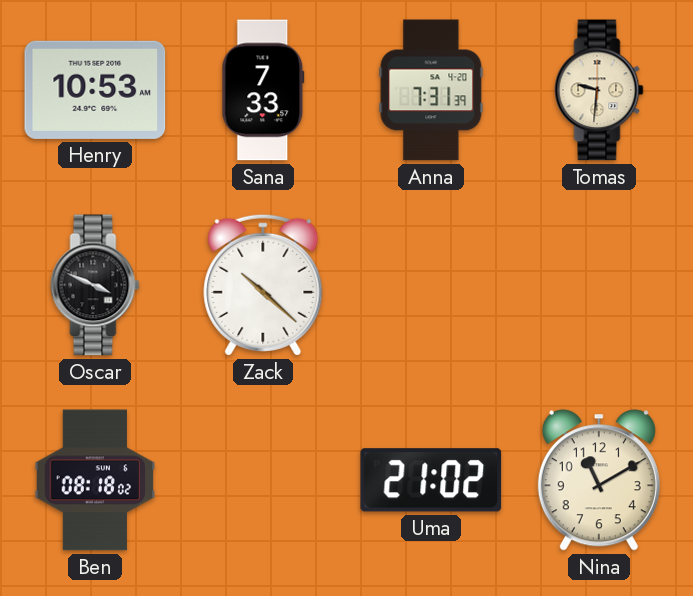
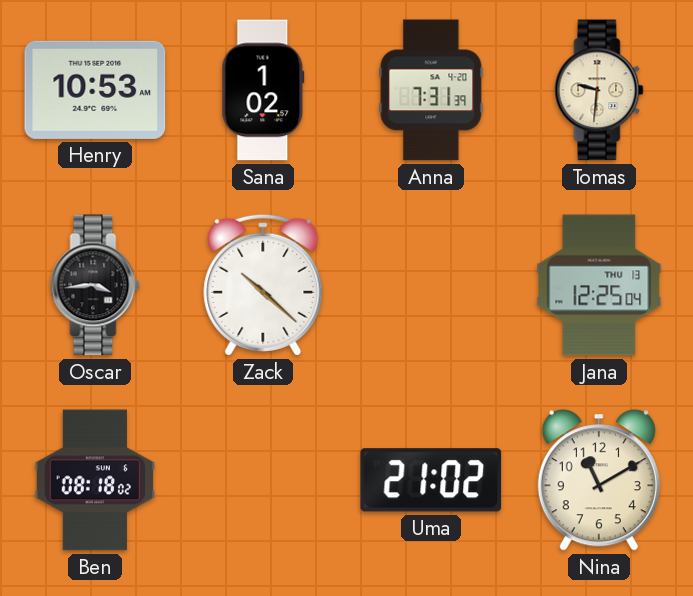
Sana: 7:33 -> 1:02 (263, 90)
Oscar: 3:49 -> 3:44 (95, 285)
Jana: none -> 12:25 (599, 285)
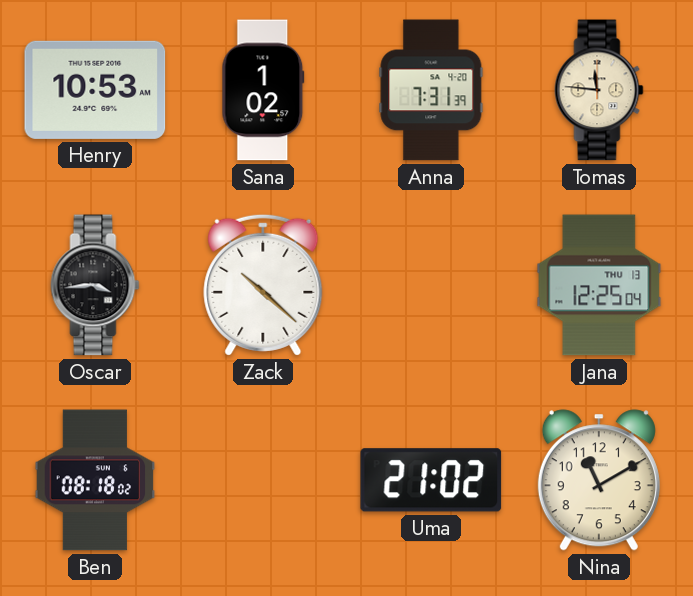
Tomas: 9:31 -> 11:46 (599, 90)
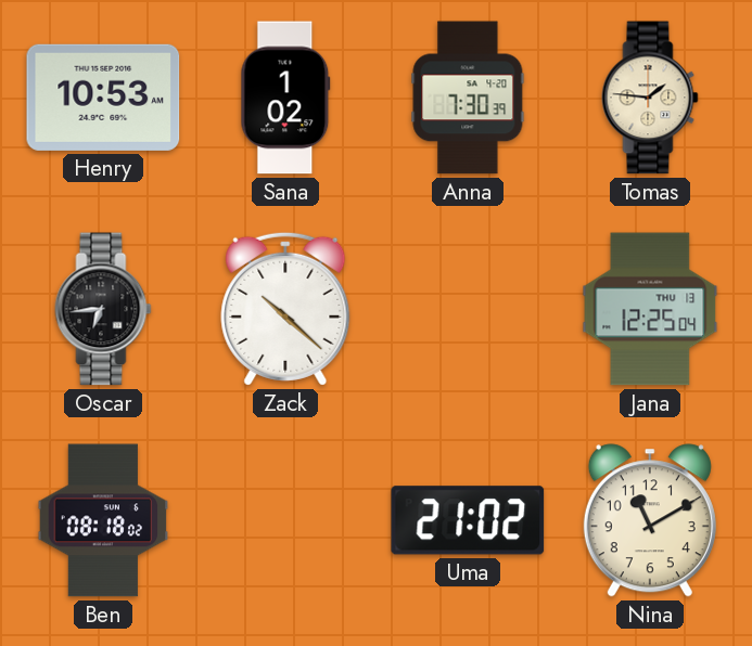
Anna: 7:31 -> 7:30 (468, 98)
Tomas: 11:46 -> 1:46 (650, 98)
Oscar: 3:44 -> 6:44 (103, 309)
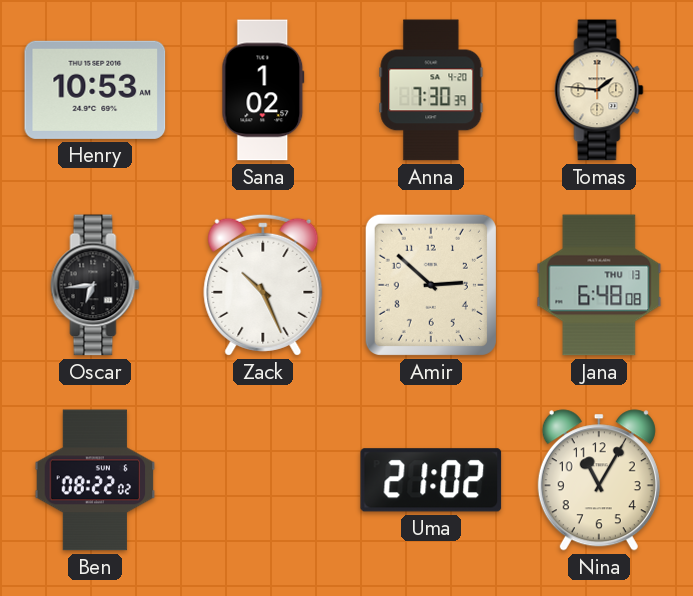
Zack: 10:22 -> 10:26 (263, 285)
Amir: none -> 2:52 (431, 285)
Jana: 12:25 -> 6:48 (599, 285)
Ben: 08:18 -> 08:22 (95, 480)
Nina: 11:10 -> 11:05 (599, 480)
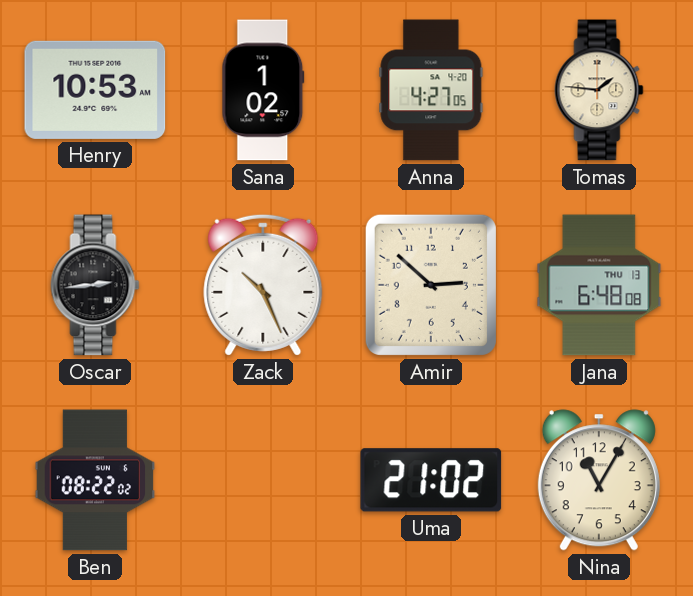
Anna: 7:30 -> 4:27 (431, 90)
Oscar: 6:44 -> 2:44 (95, 285)
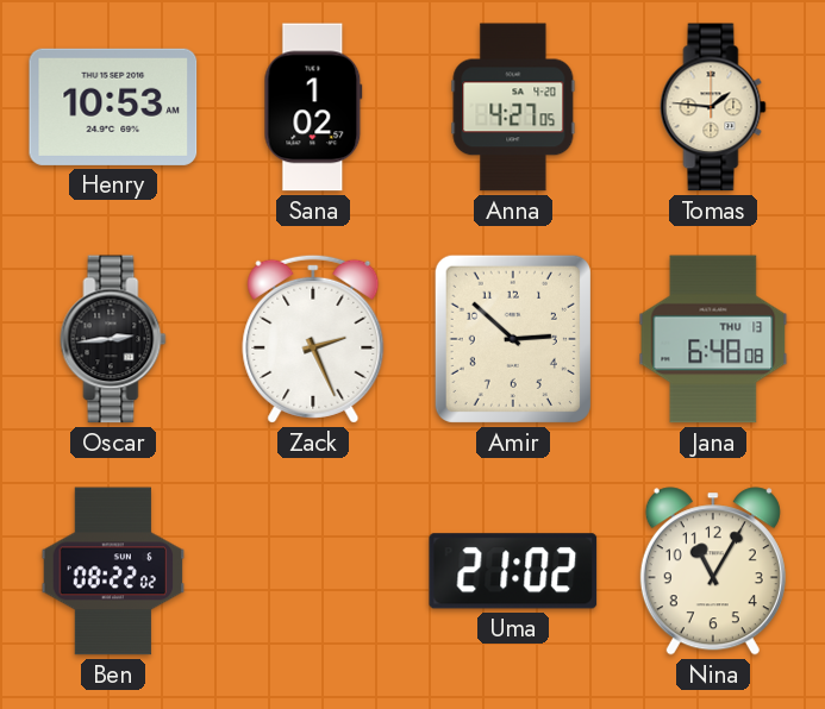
Zack: 10:26 -> 2:26 (313, 339)
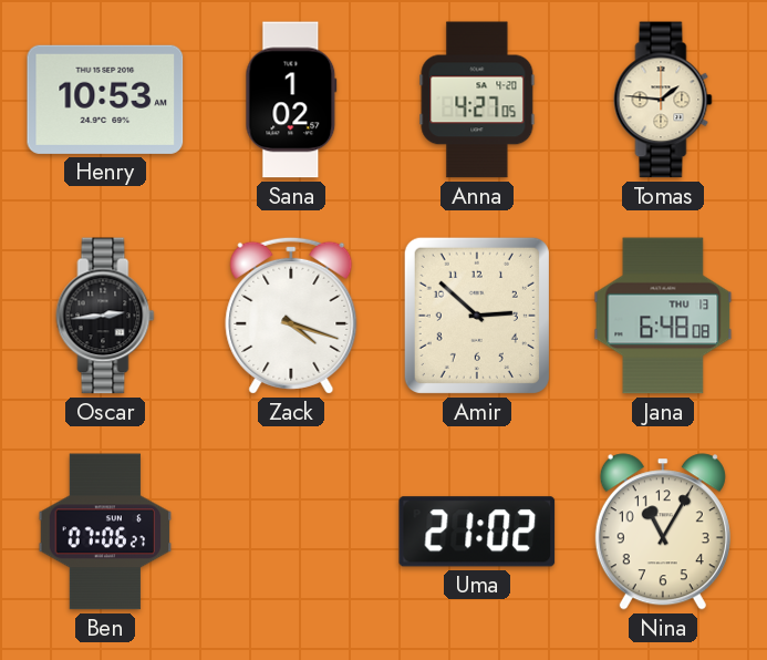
Zack: 2:26 -> 4:18 (291, 316)
Ben: 08:22 -> 07:06 (105, 532)
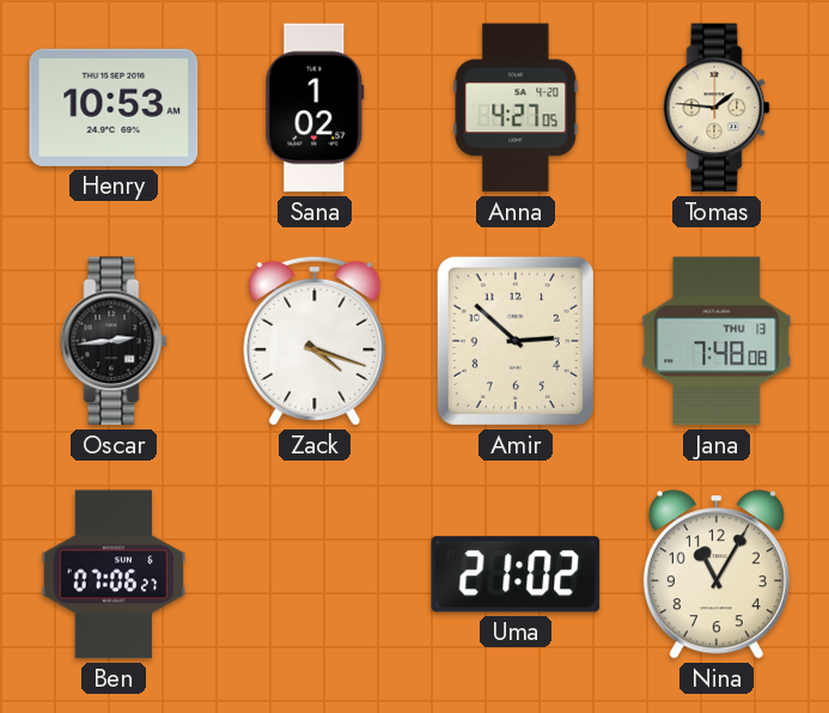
Jana: 6:48 -> 7:48 (717, 341)
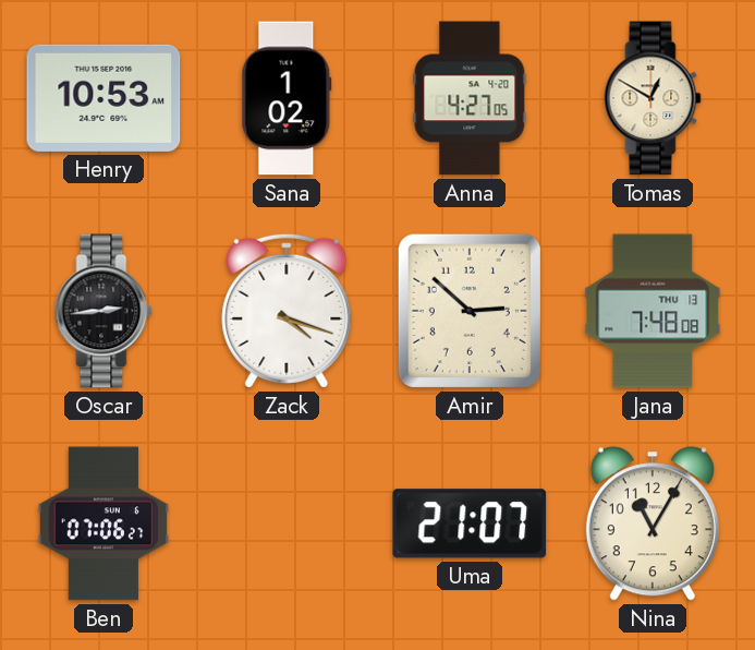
Tomas: 1:46 -> 12:50 (653, 98)
Uma: 21:02 -> 21:07 (470, 523)
